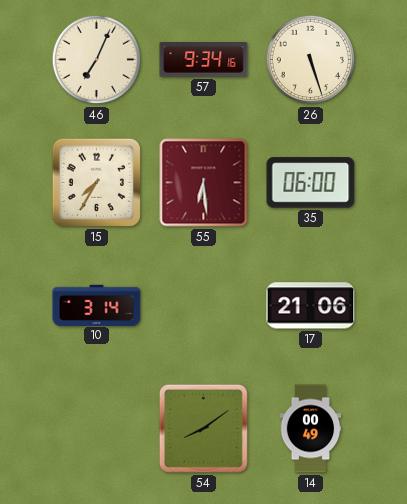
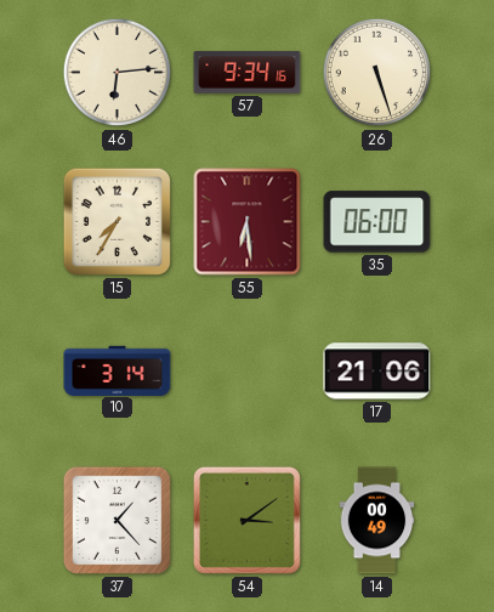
46: 7:04 -> 6:14 (118, 73)
37: none -> 1:23 (117, 520)
54: 8:09 -> 3:09 (246, 520)
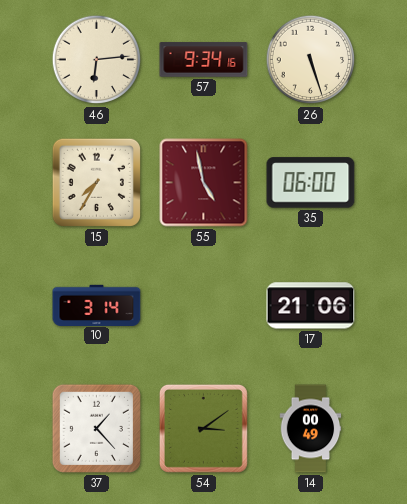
55: 6:29 -> 4:58 (204, 183)
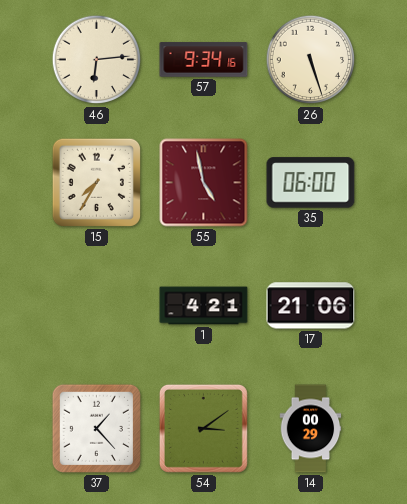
10: 3:14 -> none (97, 305)
1: none -> 4:21 (204, 306)
14: 00:49 -> 00:29 (311, 429)
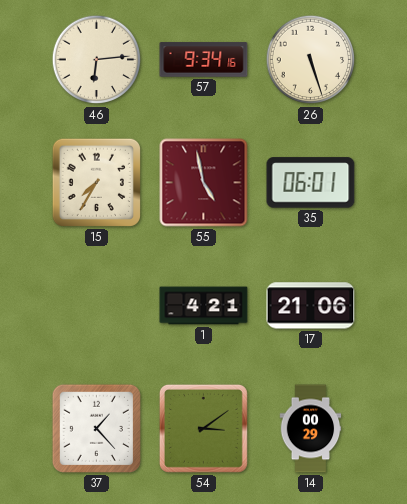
35: 06:00 -> 06:01 (311, 183)
